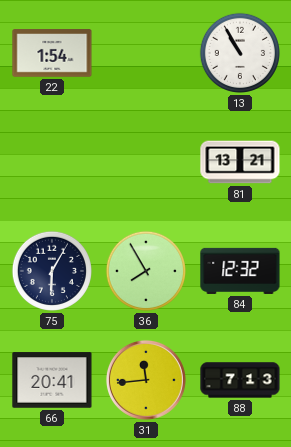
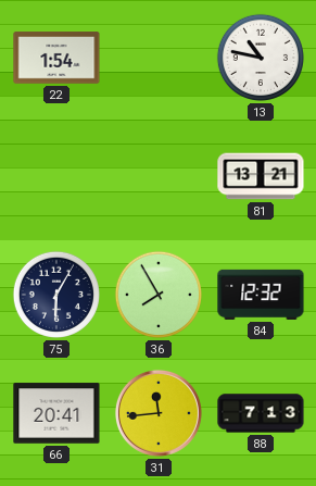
13: 10:55 -> 10:47 (261, 58)
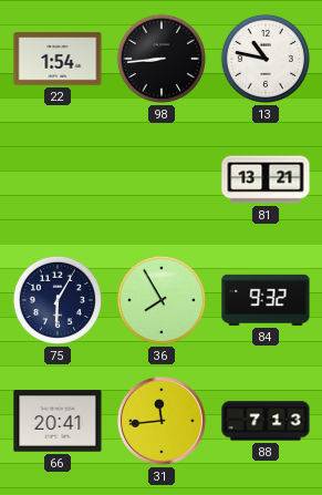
98: none -> 8:44 (162, 59)
84: 12:32 -> 9:32 (266, 300)
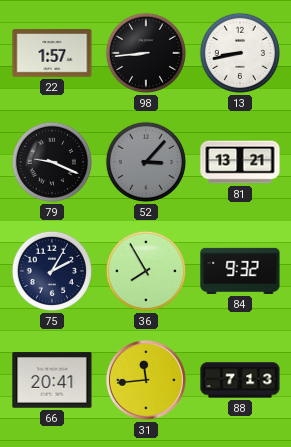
22: 1:54 -> 1:57 (52, 53)
13: 10:47 -> 8:43 (240, 53)
79: none -> 9:19 (52, 162)
52: none -> 3:07 (146, 162)
75: 6:05 -> 2:05 (52, 271)
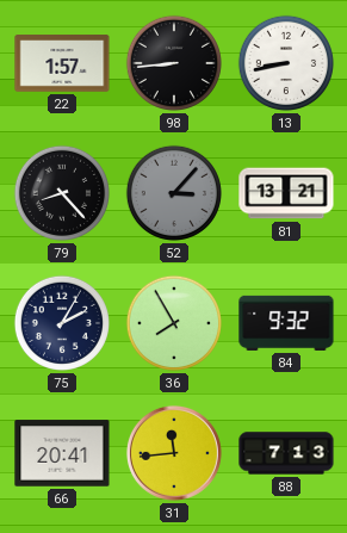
79: 9:19 -> 8:23 (62, 193)
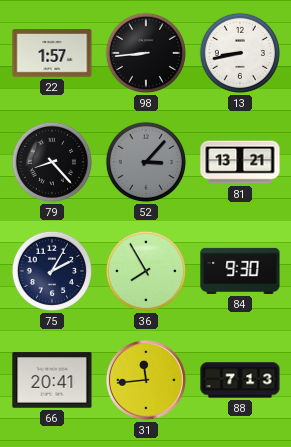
84: 9:32 -> 9:30 (240, 271)
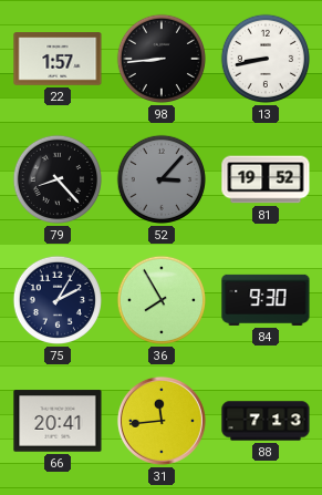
81: 13:21 -> 19:52 (266, 179)
